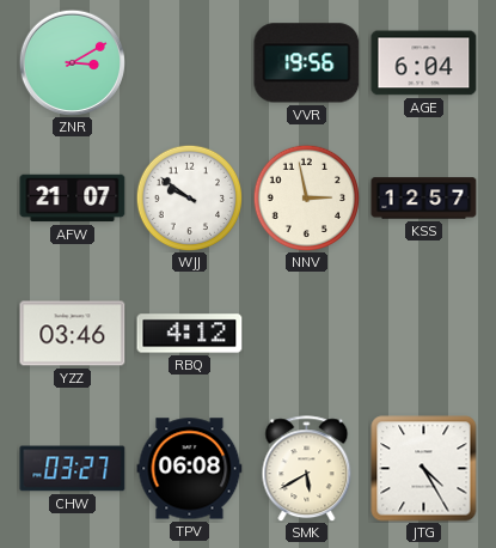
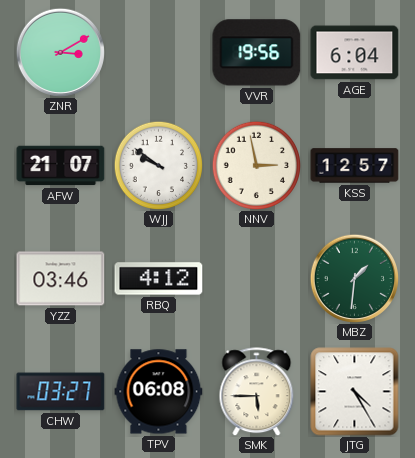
MBZ: none -> 1:31 (354, 278)
SMK: 5:40 -> 5:45 (257, 392)
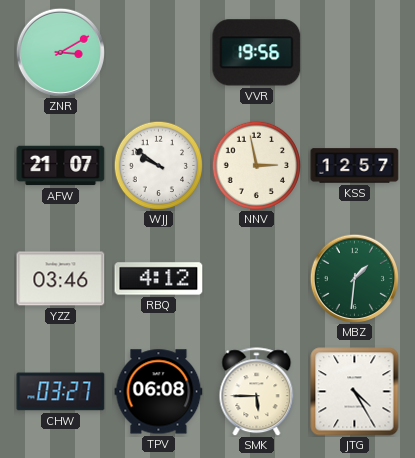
AGE: 6:04 -> none (355, 53)
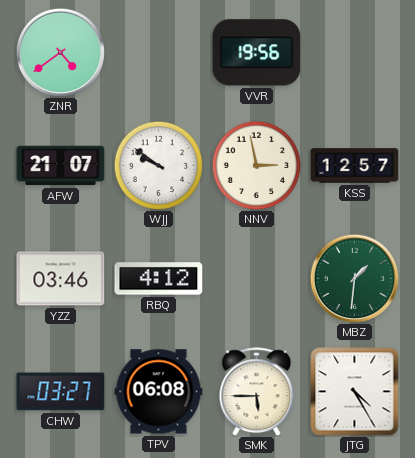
ZNR: 3:10 -> 4:39 (60, 52)
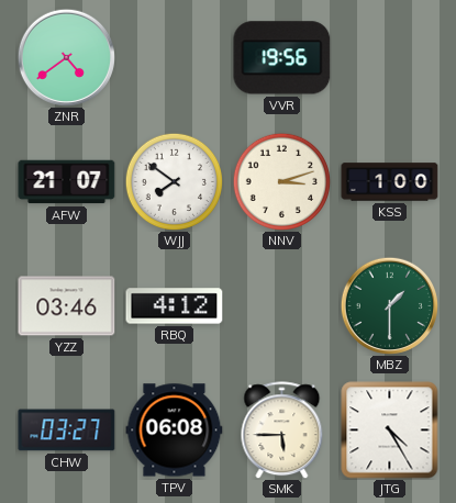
WJJ: 9:51 -> 7:51 (174, 181)
NNV: 2:58 -> 3:12 (281, 181)
KSS: 12:57 -> 1:00 (390, 182)
MBZ: 1:31 -> 1:30 (389, 305)
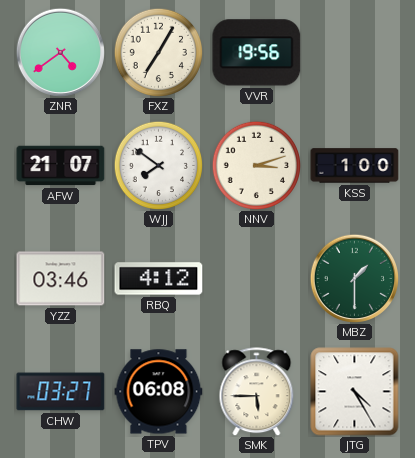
FXZ: none -> 7:05 (158, 52)
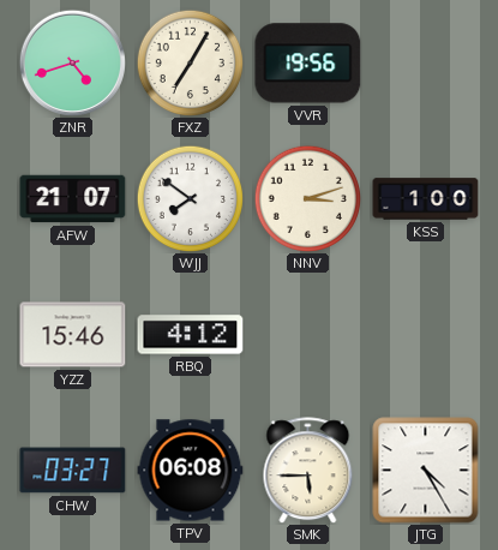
ZNR: 4:39 -> 4:42 (72, 62)
YZZ: 03:46 -> 15:46 (73, 335)
MBZ: 1:30 -> none (354, 278)
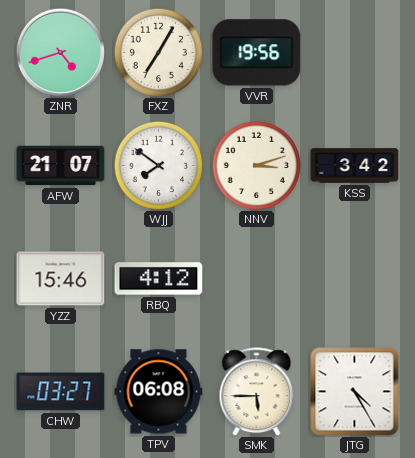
KSS: 1:00 -> 3:42 (355, 166)
